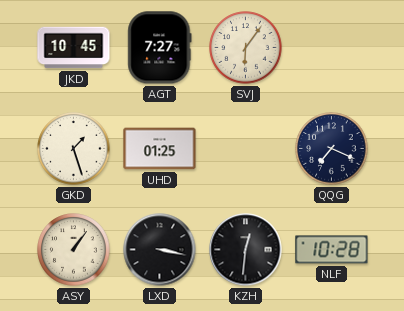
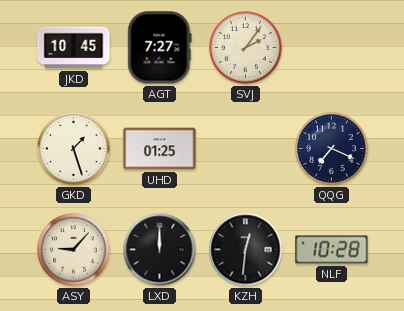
SVJ: 6:06 -> 2:06 (246, 48)
ASY: 1:06 -> 9:07 (74, 250)
LXD: 3:17 -> 12:00 (160, 250)
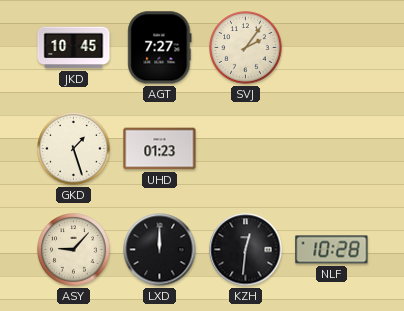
UHD: 01:25 -> 01:23 (160, 149)
QQG: 7:19 -> none (332, 149)
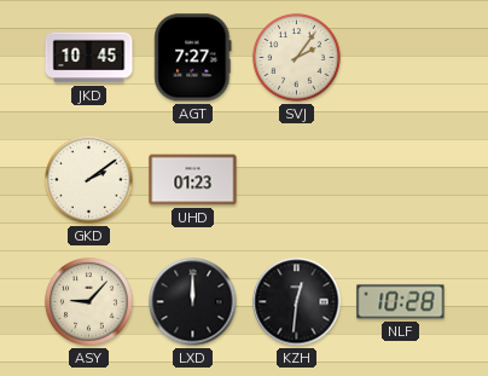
GKD: 1:27 -> 2:09 (89, 180)
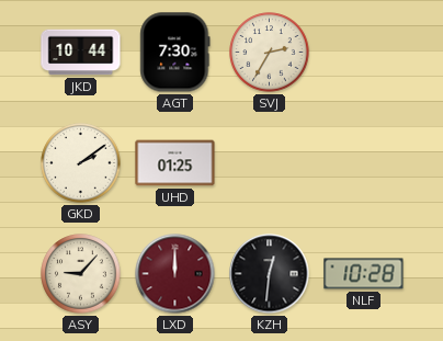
JKD: 10:45 -> 10:44 (81, 53)
AGT: 7:27 -> 7:30 (175, 53)
SVJ: 2:06 -> 2:35 (270, 53)
UHD: 01:23 -> 01:25 (175, 163)
LXD dial: black -> burgundy (175, 274)
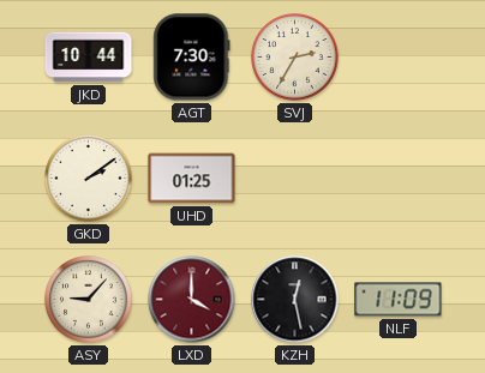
LXD: 12:00 -> 4:00 (192, 300)
KZH: 12:31 -> 12:28 (295, 300)
NLF: 10:28 -> 11:09 (399, 300)
